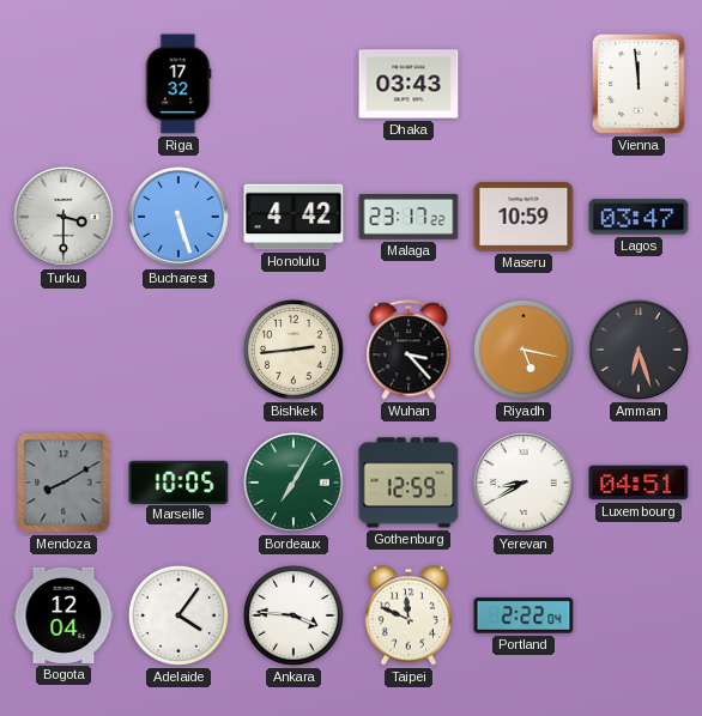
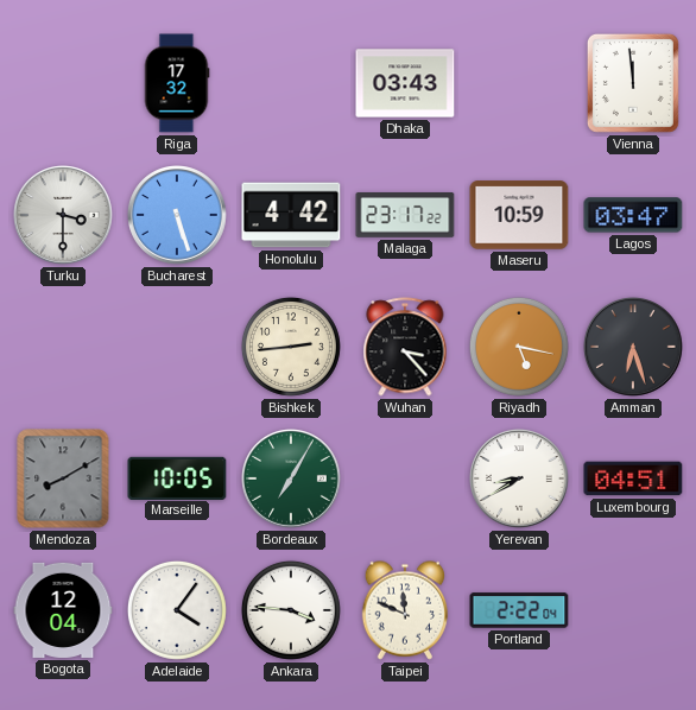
Gothenburg: 12:59 -> none (409, 483)
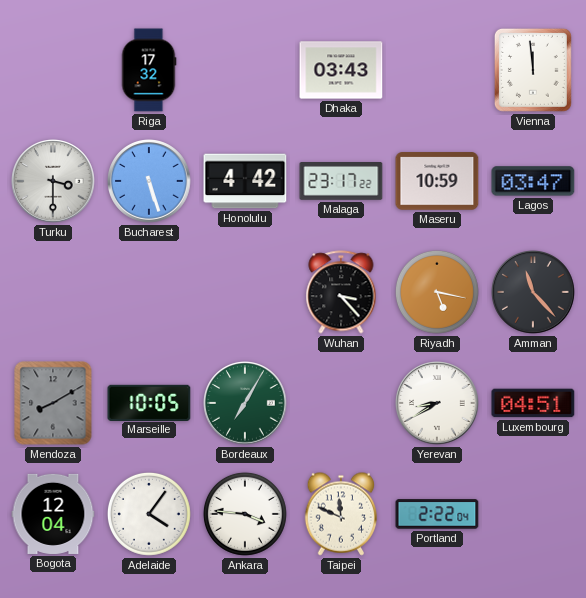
Bishkek: 2:44 -> none (291, 347)
Amman: 6:27 -> 11:23 (533, 292)
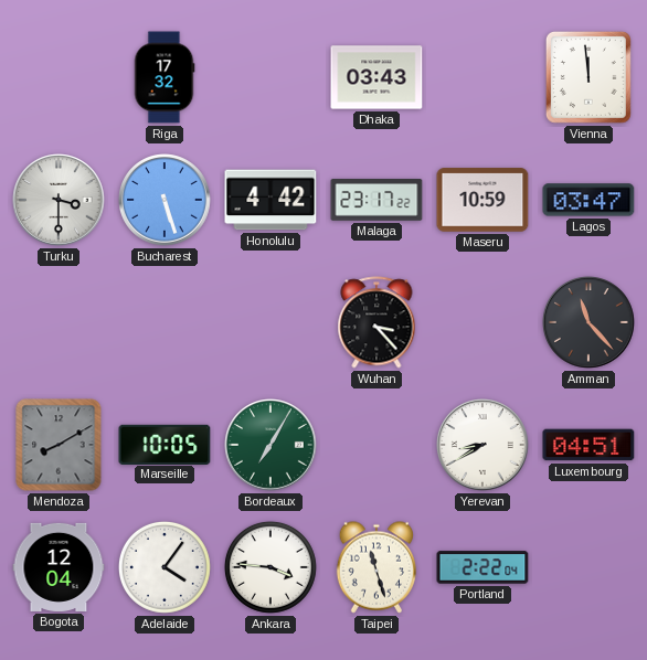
Riyadh: 5:17 -> none (437, 292)
Taipei: 11:49 -> 11:27 (376, 567)
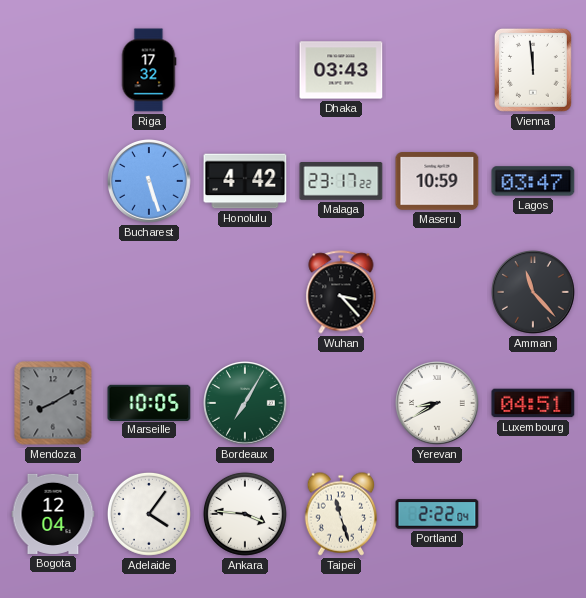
Turku: 3:30 -> none (59, 200)
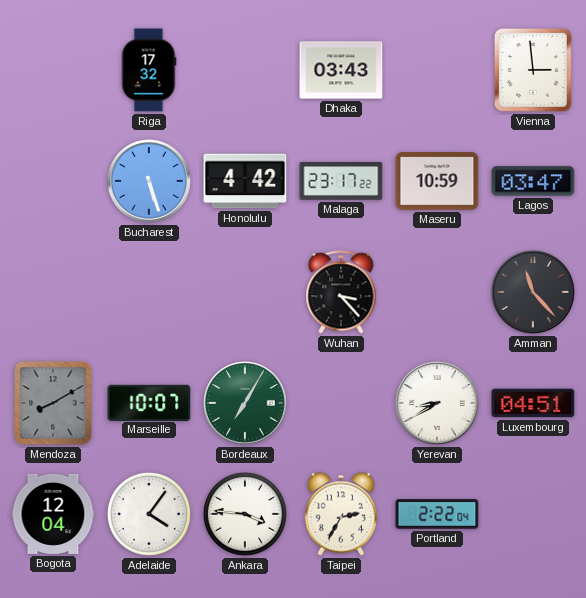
Vienna: 11:59 -> 2:59 (533, 70)
Marseille: 10:05 -> 10:07 (149, 402)
Taipei: 11:27 -> 2:35 (341, 514)
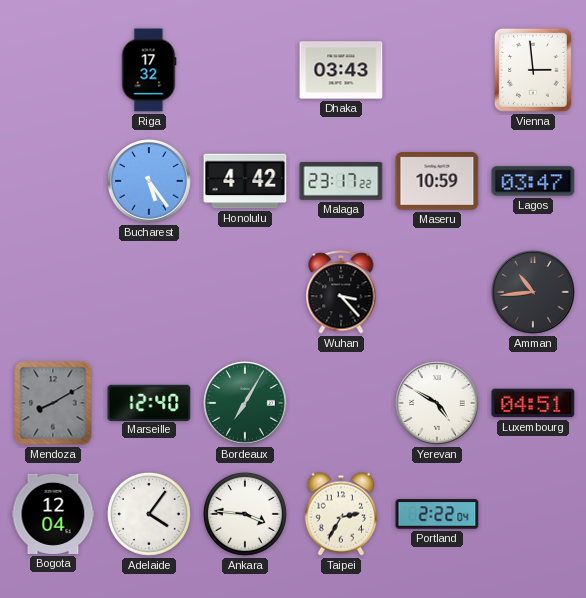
Bucharest: 5:27 -> 5:24 (149, 181)
Amman: 11:23 -> 10:44 (533, 292)
Marseille: 10:07 -> 12:40 (149, 402)
Yerevan: 8:40 -> 4:50 (437, 403)
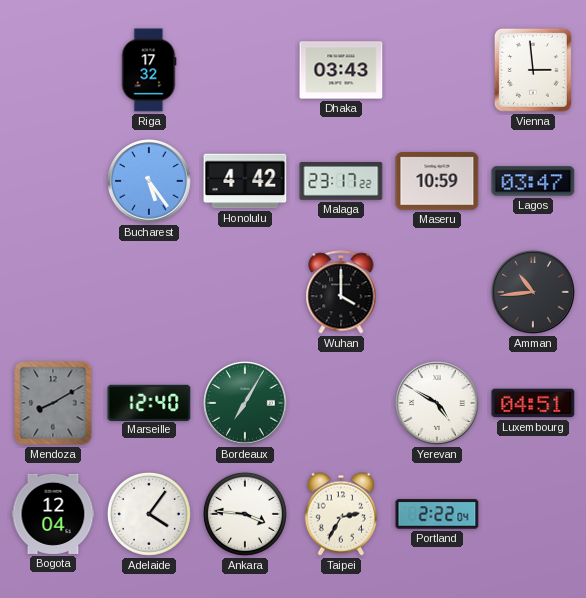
Wuhan: 3:23 -> 4:00 (341, 292)
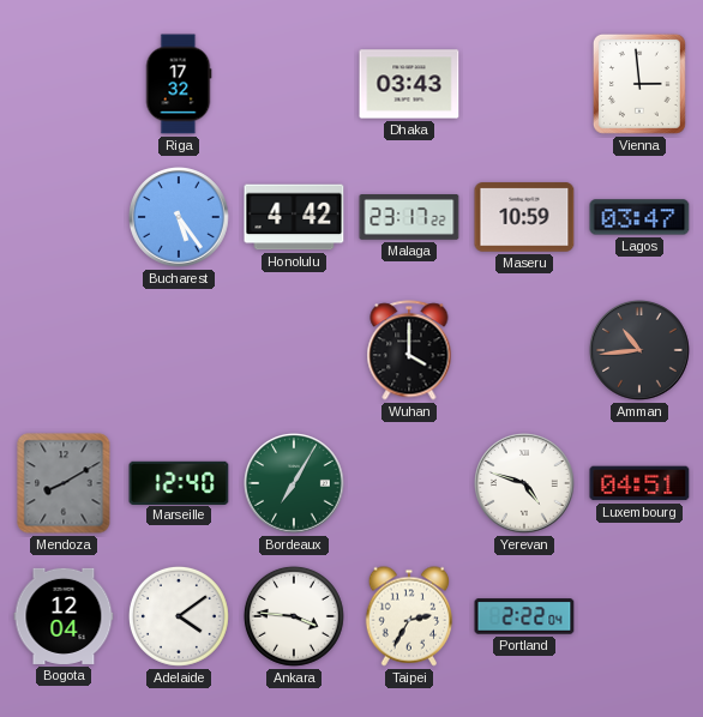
Yerevan: 4:50 -> 4:48 (524, 483)
Adelaide: 4:06 -> 4:09 (179, 616)
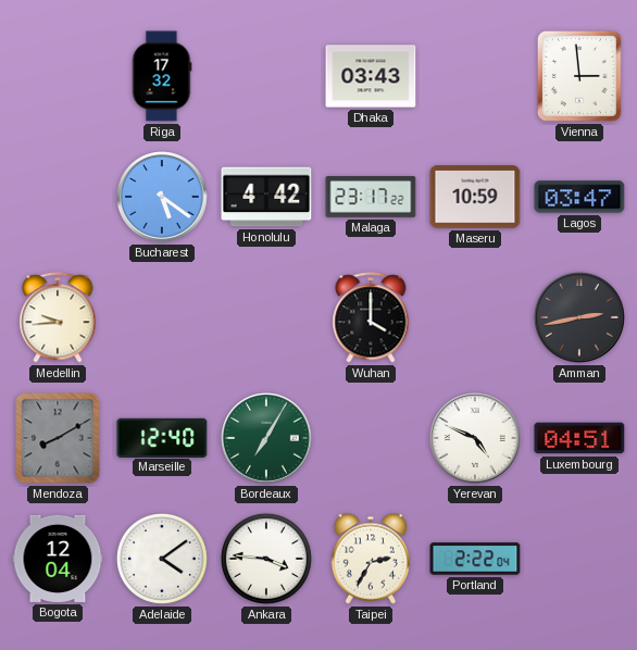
Bucharest: 5:24 -> 5:21 (162, 197)
Medellin: none -> 9:44 (58, 317)
Amman: 10:44 -> 2:43 (579, 317)
Yerevan: 4:48 -> 4:49 (475, 438)
